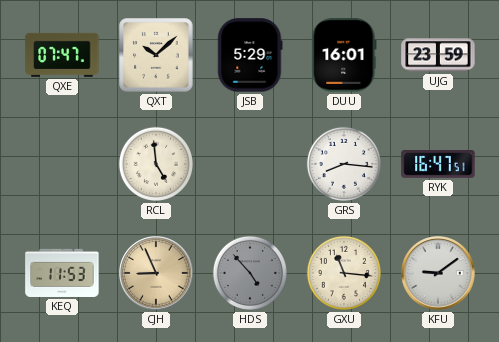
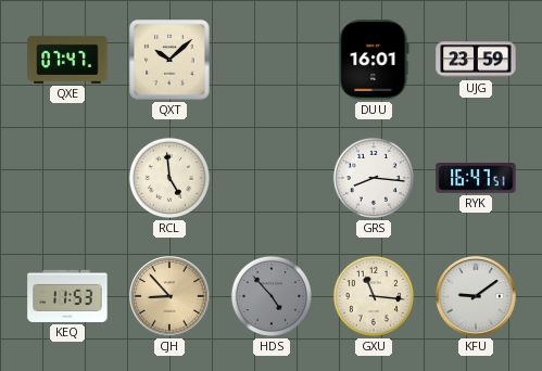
JSB: 5:29 -> none (250, 55)
CJH: 8:56 -> 8:53 (169, 296)
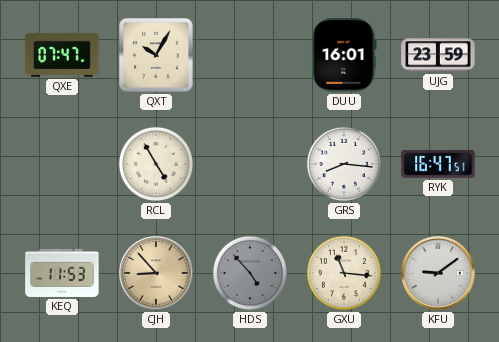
QXT: 10:08 -> 10:05 (156, 55)
RCL: 4:59 -> 4:55 (156, 164)
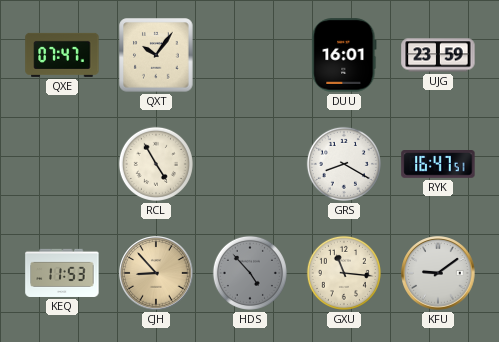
QXT: 10:05 -> 10:06 (156, 55)
GRS: 8:16 -> 8:20 (344, 164)
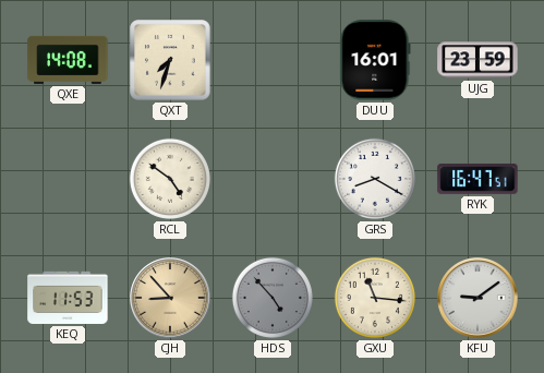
QXE: 07:47 -> 14:08 (68, 60)
QXT: 10:06 -> 7:33 (170, 60)
RCL: 4:55 -> 4:51 (170, 179)
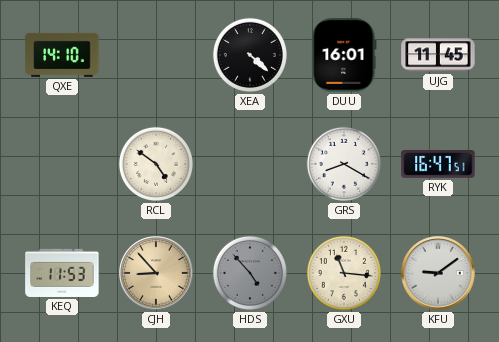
QXE: 14:08 -> 14:10 (62, 55)
QXT: 7:33 -> none (170, 60)
XEA: none -> 4:22 (250, 55)
UJG: 23:59 -> 11:45 (438, 55)
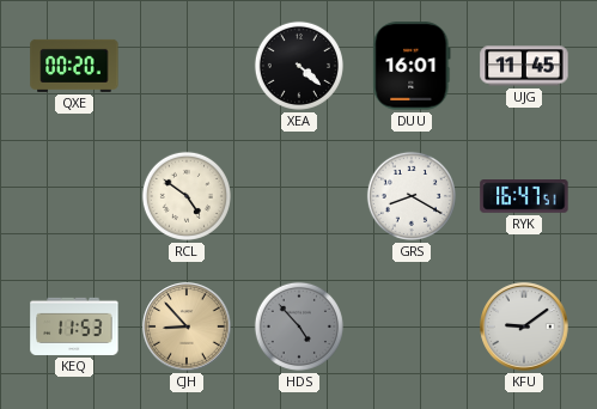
QXE: 14:10 -> 00:20 (74, 66)
GXU: 11:16 -> none (344, 273)
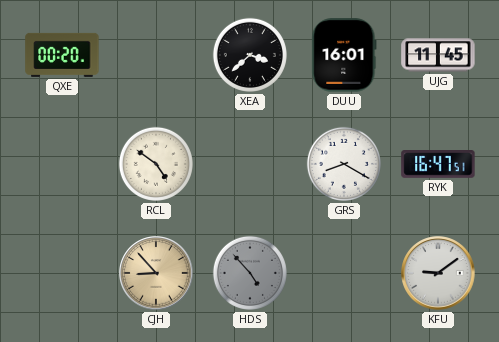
XEA: 4:22 -> 3:38 (250, 55)
KEQ: 11:53 -> none (74, 326)
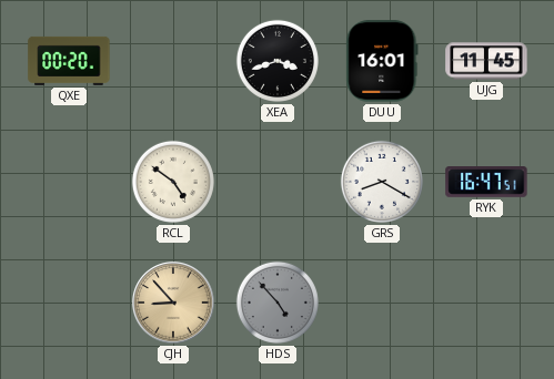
XEA: 3:38 -> 3:42 (278, 61)
KFU: 9:09 -> none (438, 273)
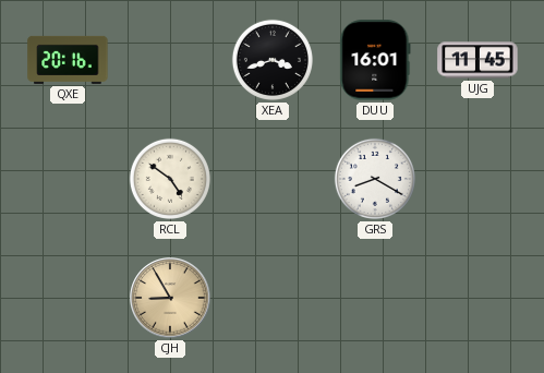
QXE: 00:20 -> 20:16 (68, 60)
RYK: 16:47 -> none (486, 183)
CJH: 8:53 -> 8:55 (170, 298)
HDS: 4:53 -> none (278, 303)
